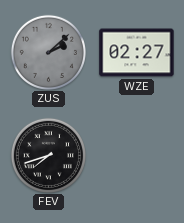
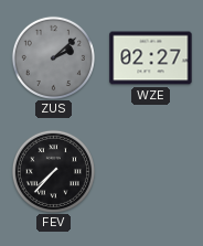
FEV: 7:42 -> 7:37 (53, 171)
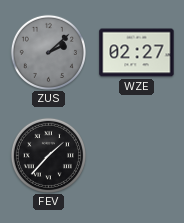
FEV: 7:37 -> 1:37 (48, 155)
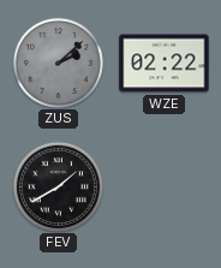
WZE: 02:27 -> 02:22 (165, 64)
FEV: 1:37 -> 1:40 (58, 186)
